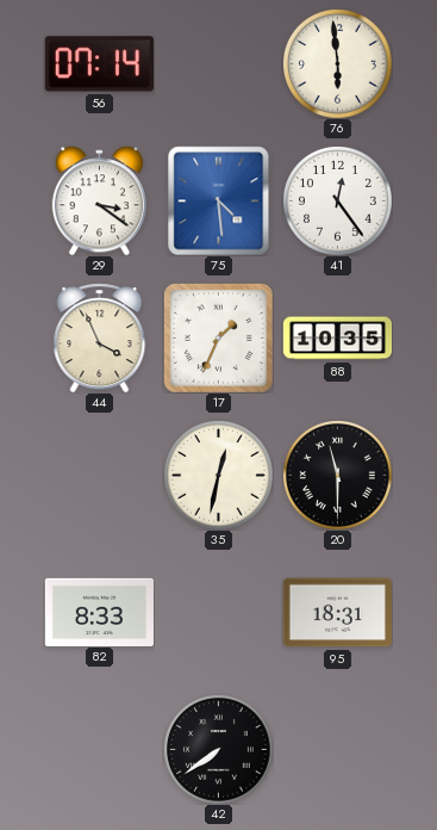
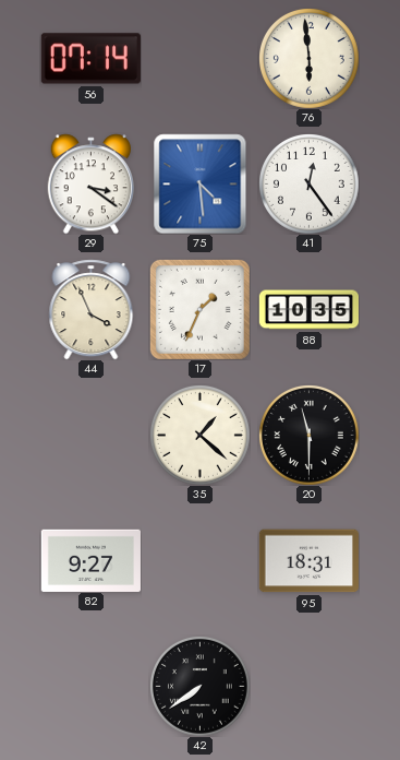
35: 12:32 -> 1:22 (201, 436)
82: 8:33 -> 9:27 (90, 560)
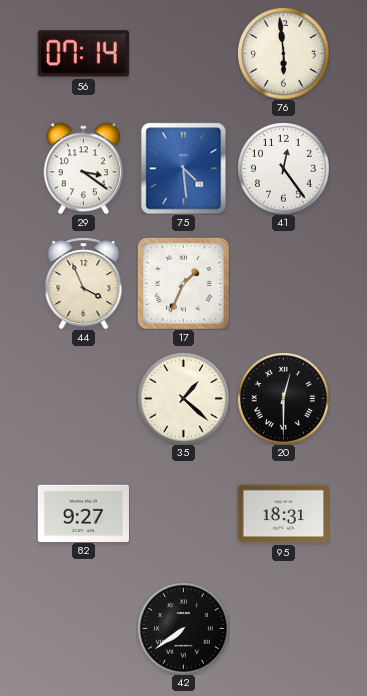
88: 10:35 -> none (308, 310)
20: 11:30 -> 12:30 (284, 399)
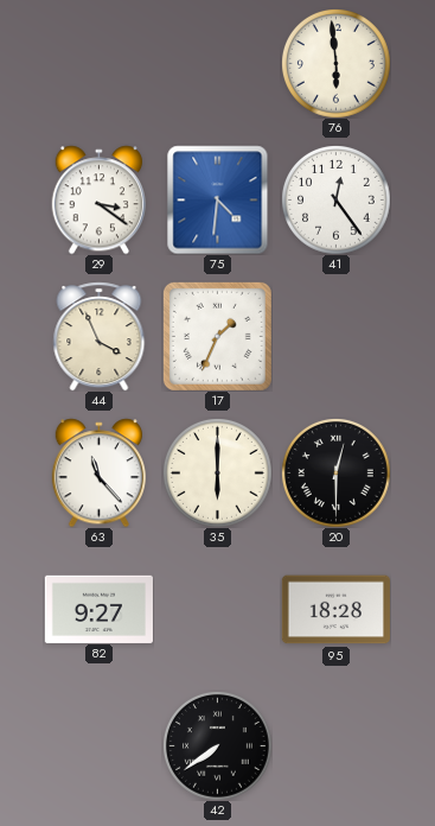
56: 07:14 -> none (83, 54)
75: 4:29 -> 4:31 (218, 199)
63: none -> 11:23 (98, 472)
35: 1:22 -> 6:00 (218, 474)
95: 18:31 -> 18:28 (335, 610)
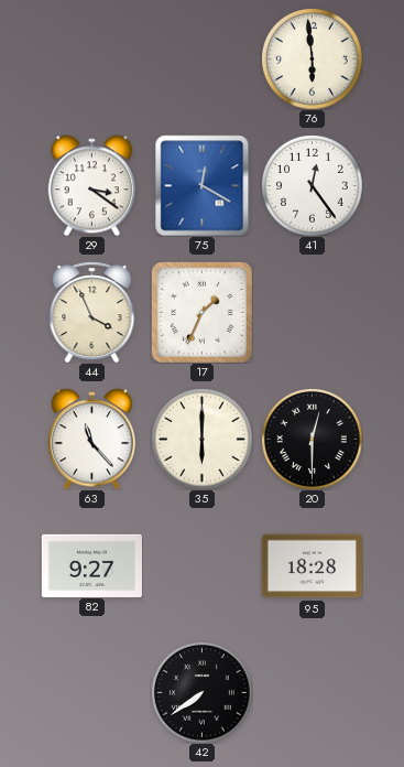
75: 4:31 -> 12:20 (203, 185)
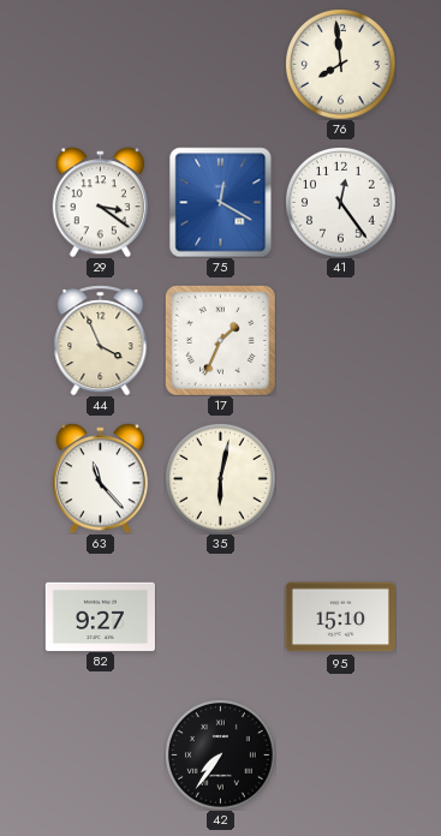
76: 5:59 -> 7:59 (341, 65)
35: 6:00 -> 6:02 (221, 479)
20: 12:30 -> none (313, 440)
95: 18:28 -> 15:10 (340, 617)
42: 7:39 -> 7:36 (221, 756)
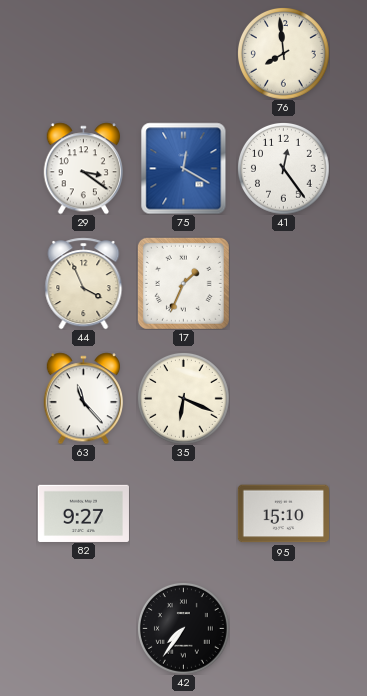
35: 6:02 -> 6:19 (184, 399)
